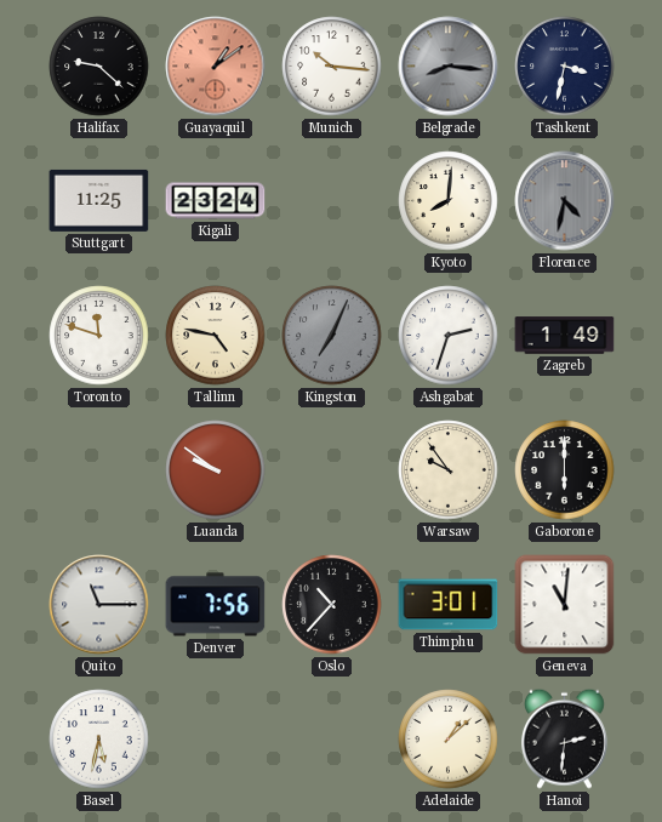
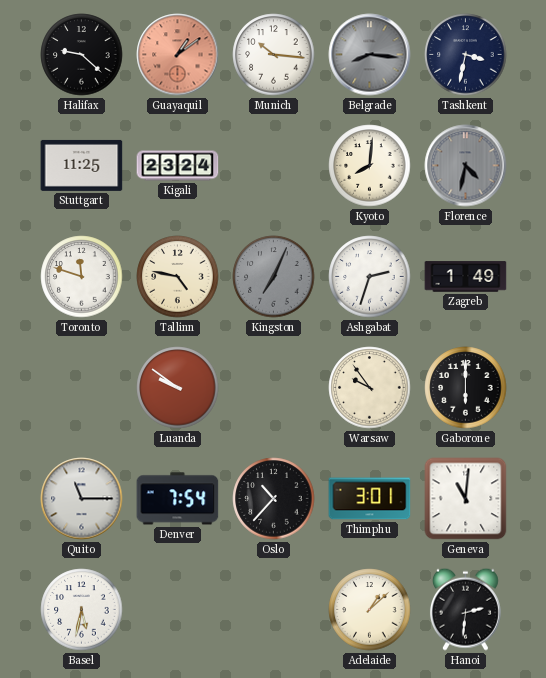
Denver: 7:56 -> 7:54 (178, 499)
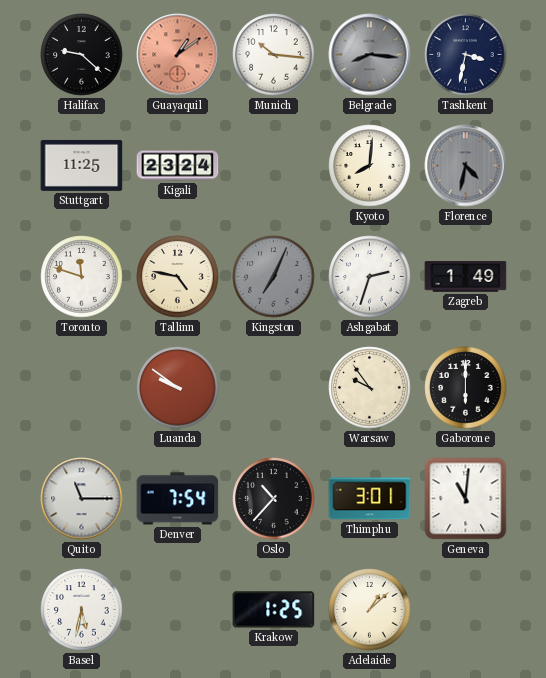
Krakow: none -> 1:25 (274, 610)
Hanoi: 2:31 -> none (465, 609)
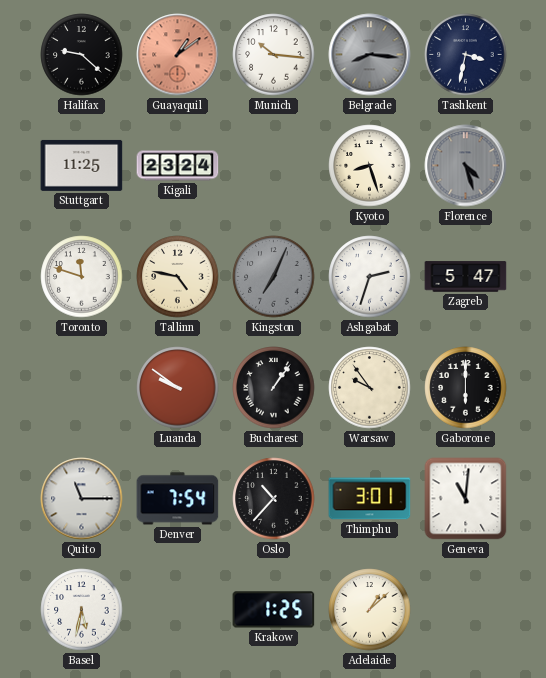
Kyoto: 8:01 -> 8:27 (370, 166)
Florence: 4:32 -> 4:27 (466, 166)
Zagreb: 1:49 -> 5:47 (466, 277)
Bucharest: none -> 1:06 (274, 388)
